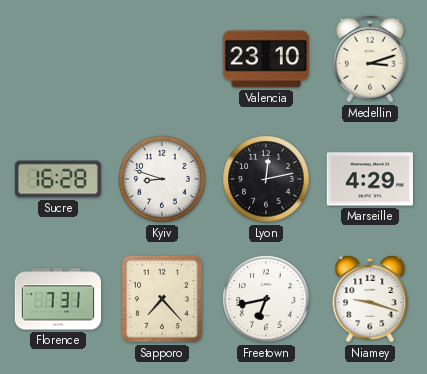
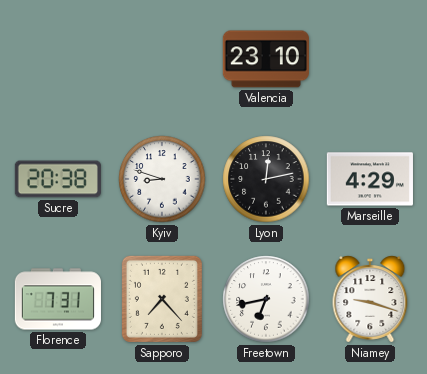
Medellin: 3:12 -> none (371, 59)
Sucre: 16:28 -> 20:38 (58, 179)
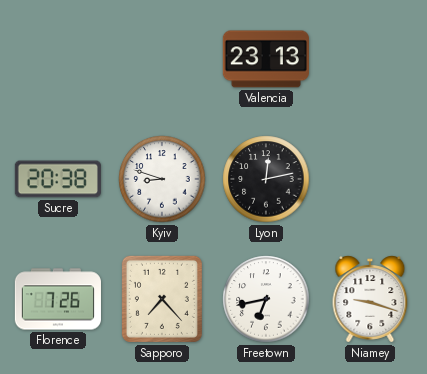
Valencia: 23:10 -> 23:13 (266, 59)
Marseille: 4:29 -> none (370, 179)
Florence: 7:31 -> 7:26 (58, 299)
